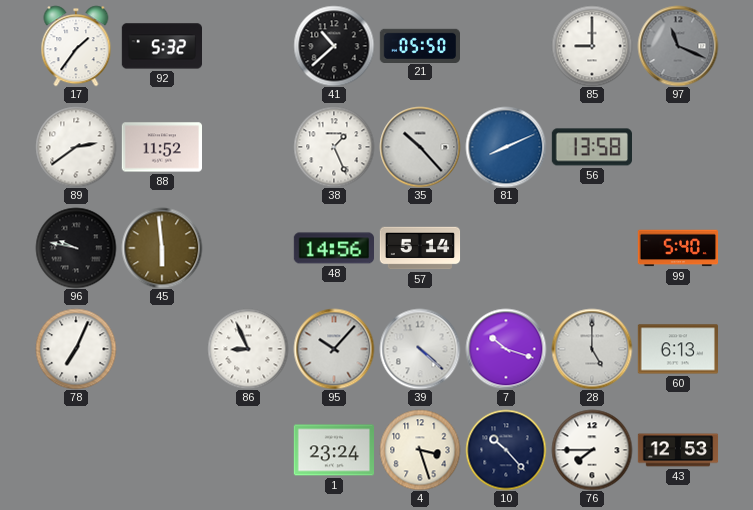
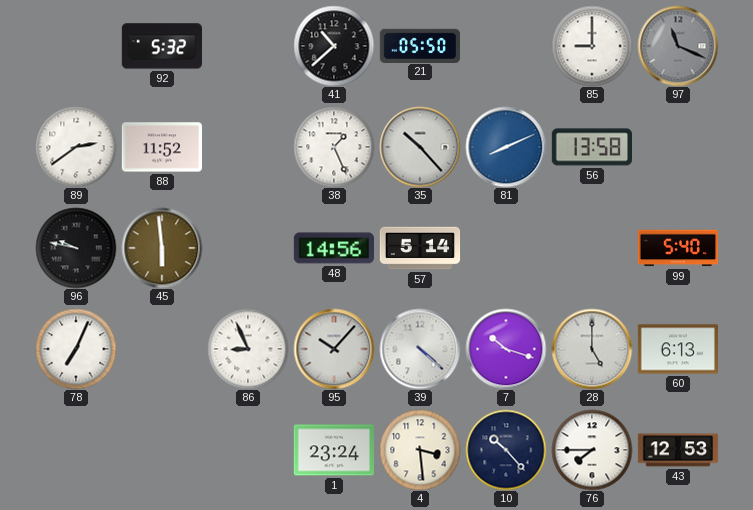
17: 1:36 -> none (76, 46)
4: 3:27 -> 3:29 (420, 450)
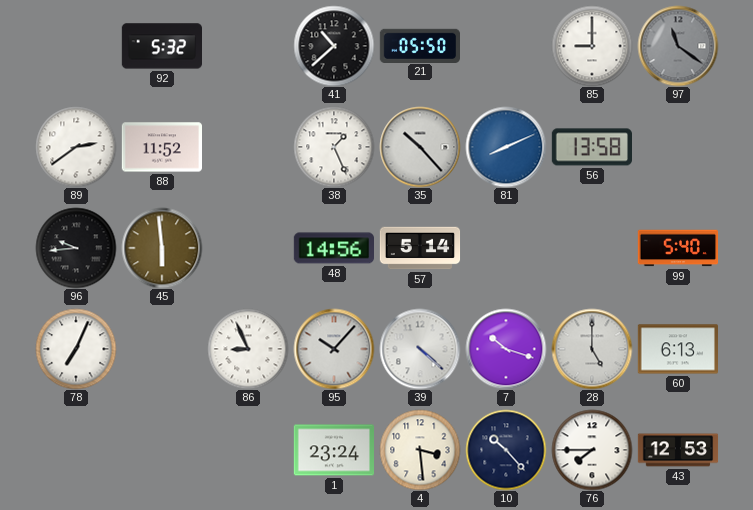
97: 11:19 -> 11:21 (678, 46)
96: 9:47 -> 9:44 (76, 248)
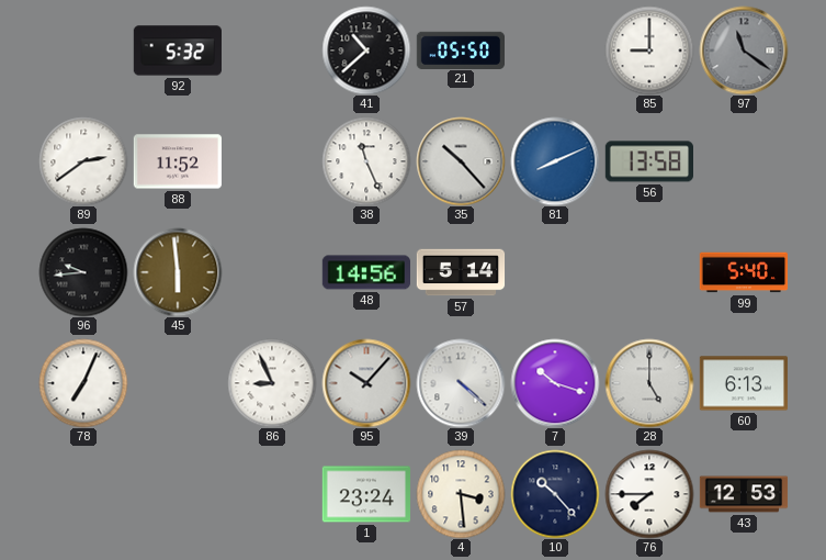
38: 1:26 -> 11:26 (366, 161)
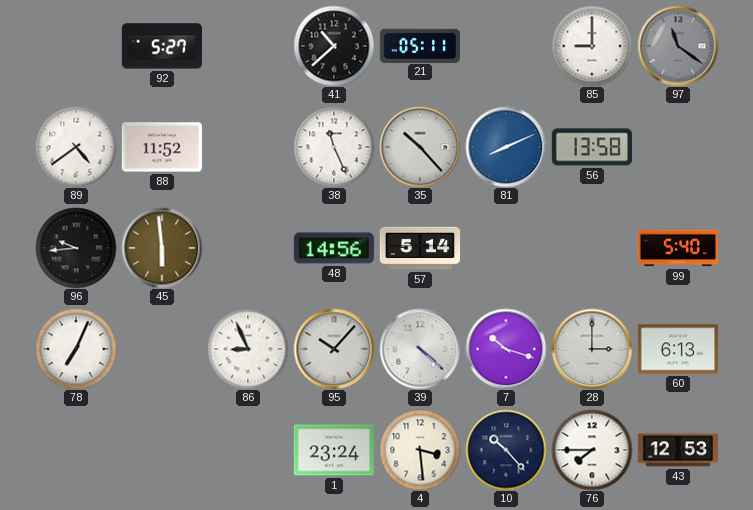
92: 5:32 -> 5:27 (161, 46)
21: 05:50 -> 05:11 (419, 45)
89: 2:39 -> 4:39 (76, 147)
28: 5:00 -> 3:00 (592, 349)
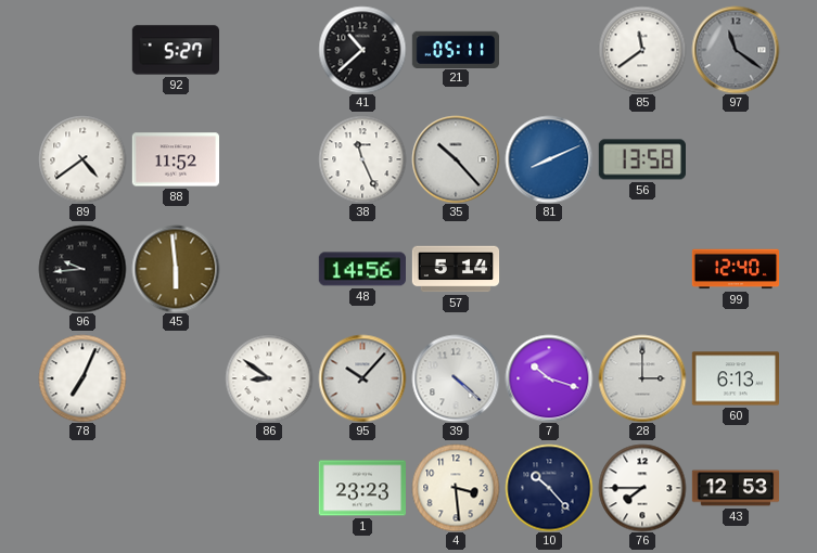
85: 9:00 -> 11:39 (642, 50)
99: 5:40 -> 12:40 (736, 269)
86: 8:56 -> 8:51 (269, 378)
1: 23:24 -> 23:23 (361, 488)
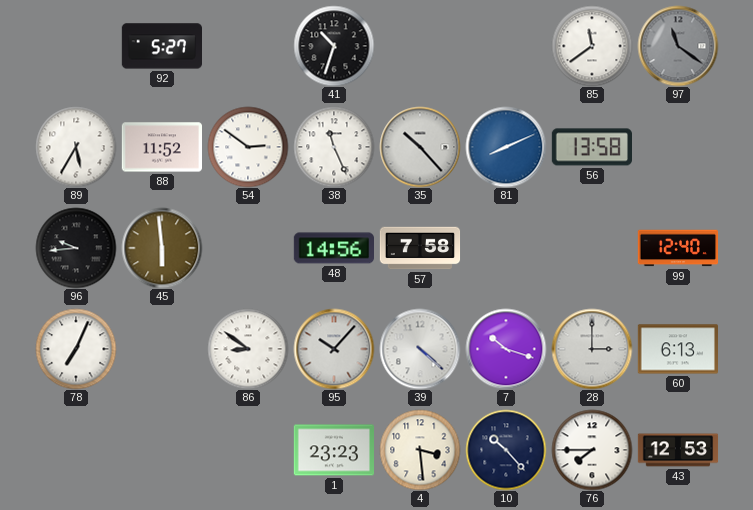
41: 10:38 -> 10:33 (334, 46)
21: 05:11 -> none (455, 49)
89: 4:39 -> 5:35 (76, 147)
54: none -> 2:51 (248, 147)
57: 5:14 -> 7:58 (420, 248)
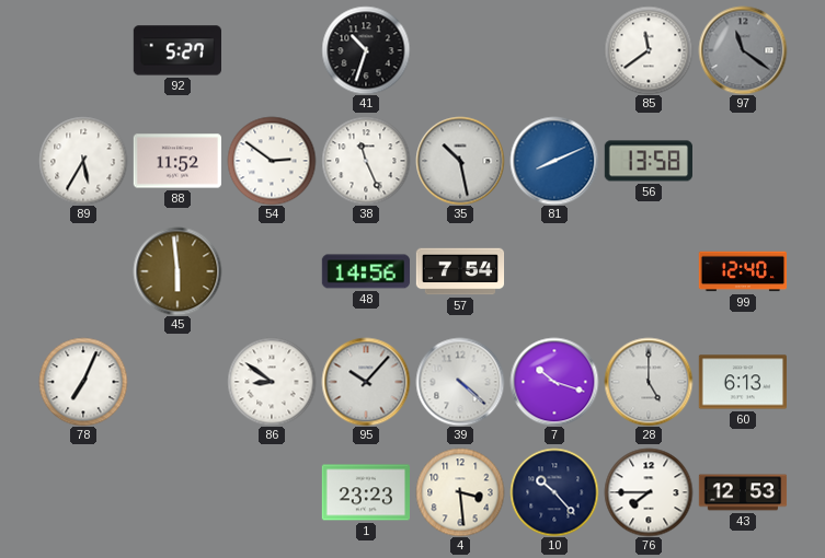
35: 10:23 -> 10:28 (460, 161)
96: 9:44 -> none (76, 248)
57: 7:58 -> 7:54 (460, 271)
28: 3:00 -> 5:00 (649, 382)
